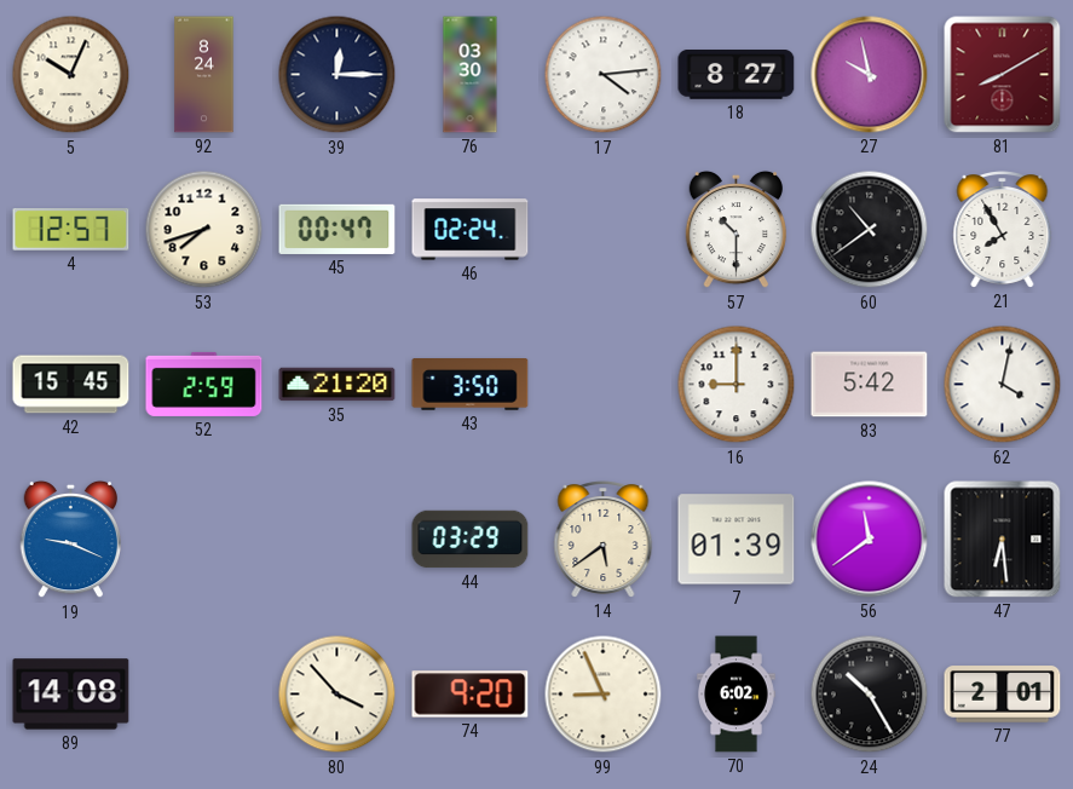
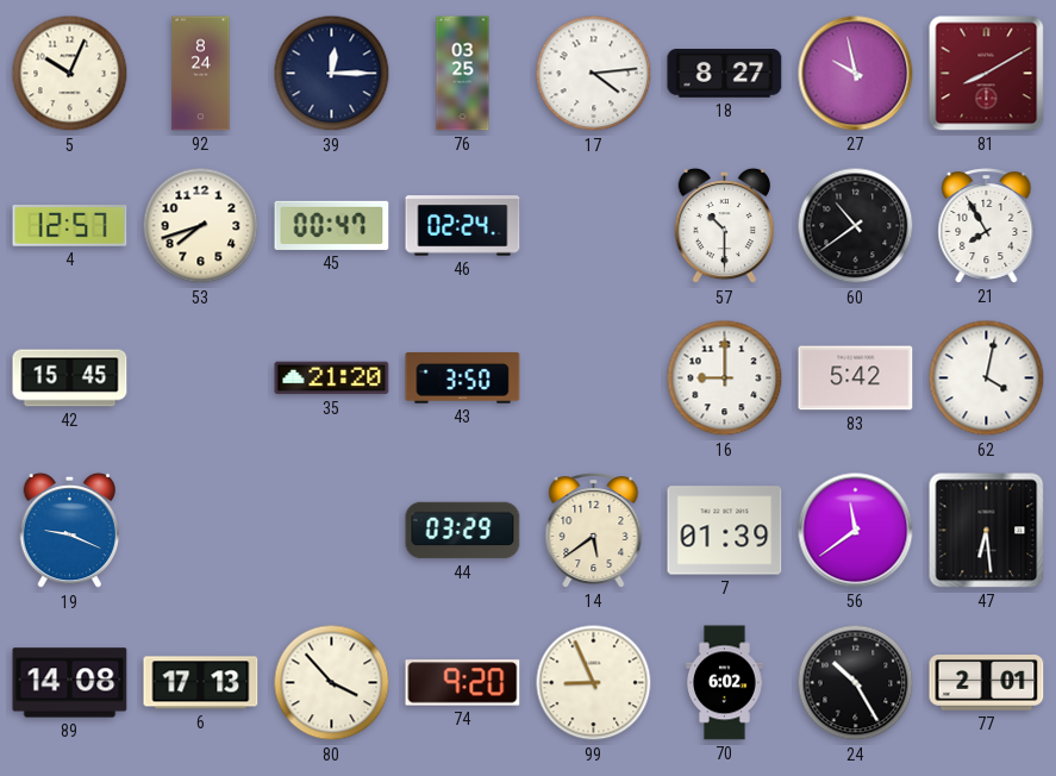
76: 03:30 -> 03:25 (463, 74)
52: 2:59 -> none (204, 384)
6: none -> 17:13 (201, 683)
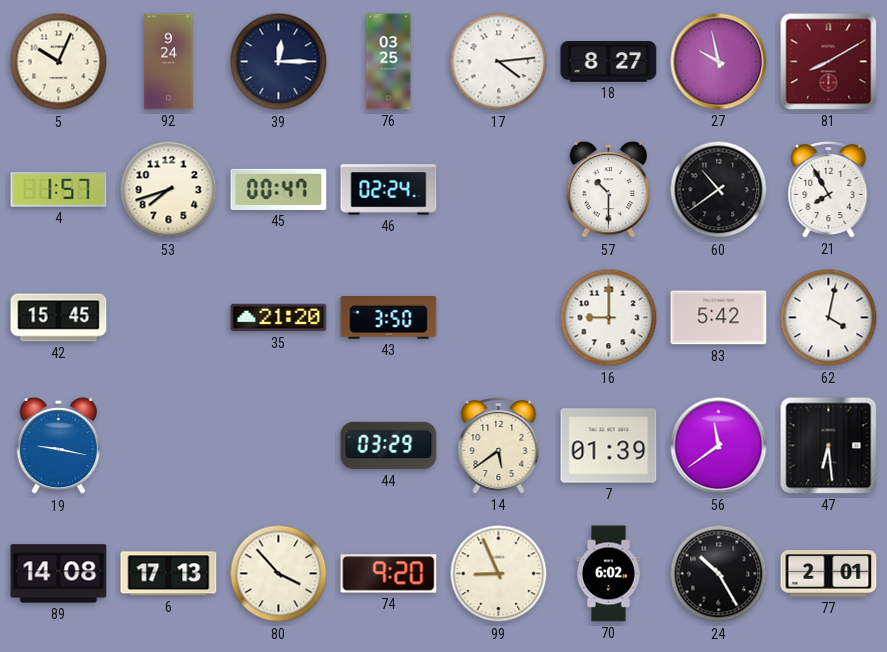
92: 8:24 -> 9:24 (169, 62)
4: 12:57 -> 1:57 (59, 190)
19: 9:19 -> 9:17 (58, 446)
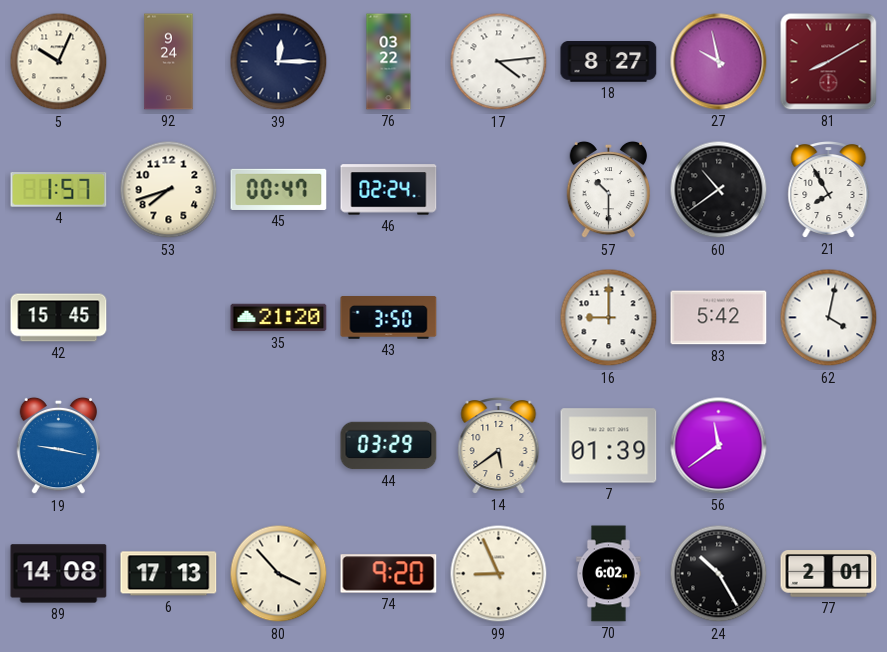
76: 03:25 -> 03:22 (389, 62)
47: 6:29 -> none (829, 446)
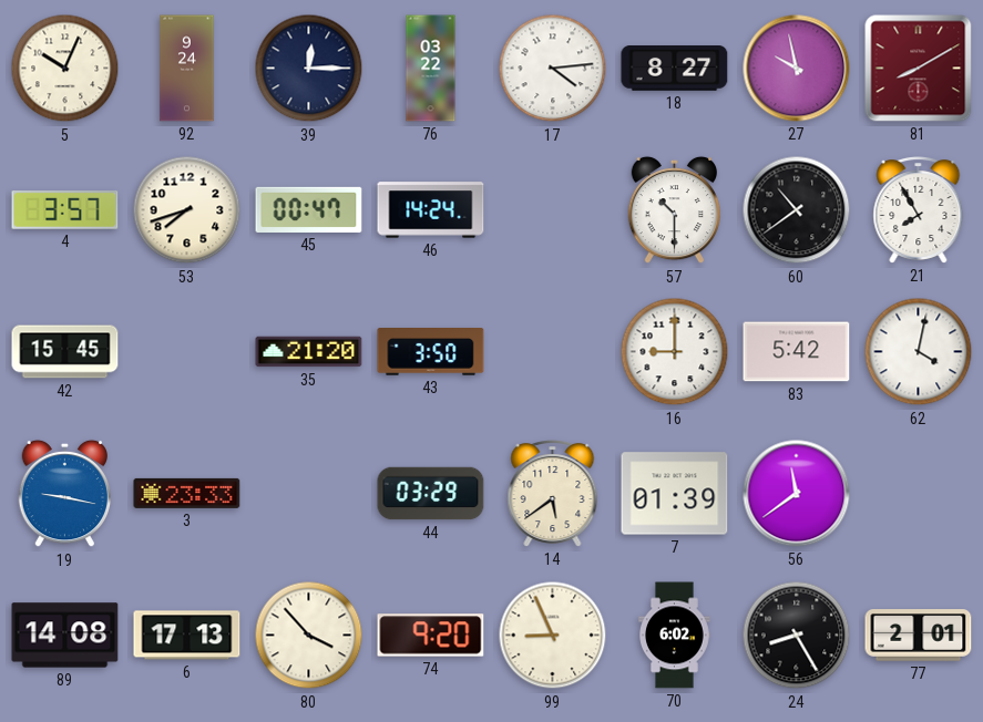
4: 1:57 -> 3:57 (65, 210)
46: 02:24 -> 14:24 (431, 210)
3: none -> 23:33 (187, 493)
24: 10:25 -> 8:25 (797, 636)
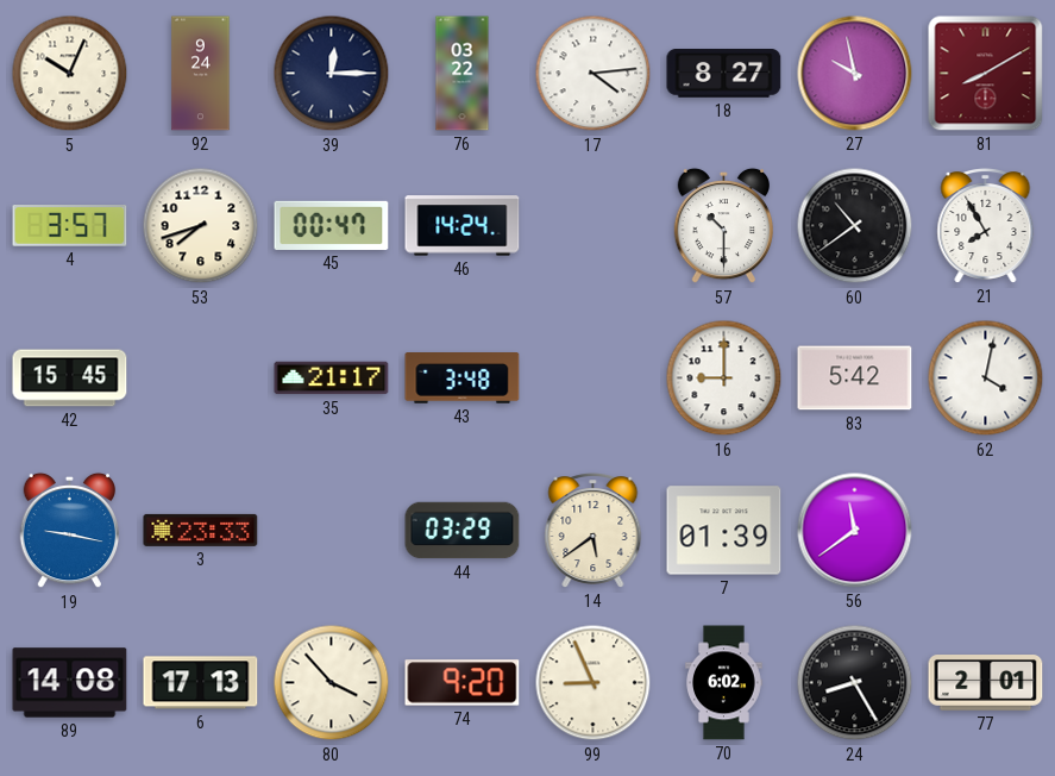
35: 21:20 -> 21:17 (332, 378)
43: 3:50 -> 3:48 (463, 378)
